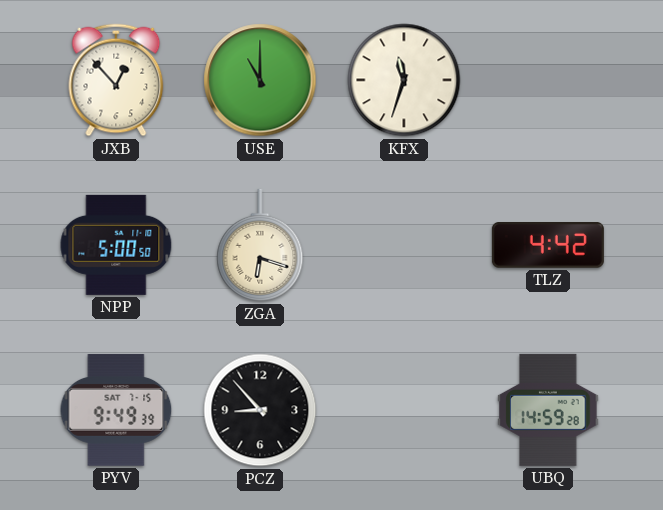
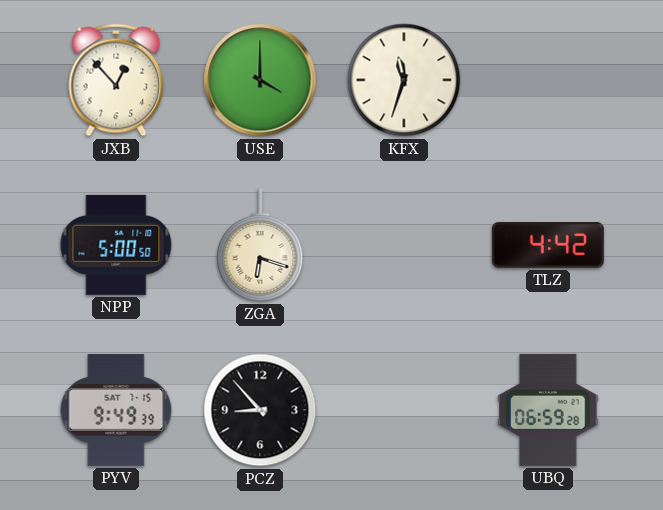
USE: 11:00 -> 4:00 (260, 80)
UBQ: 14:59 -> 06:59 (548, 410)
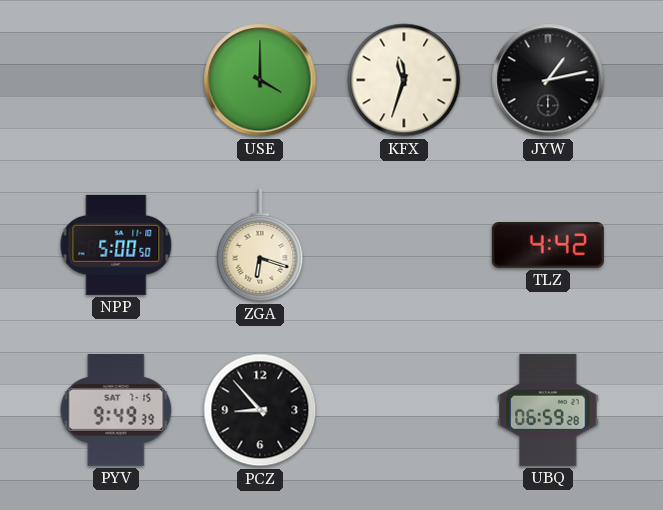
JXB: 12:53 -> none (116, 80)
JYW: none -> 1:13 (548, 80)
